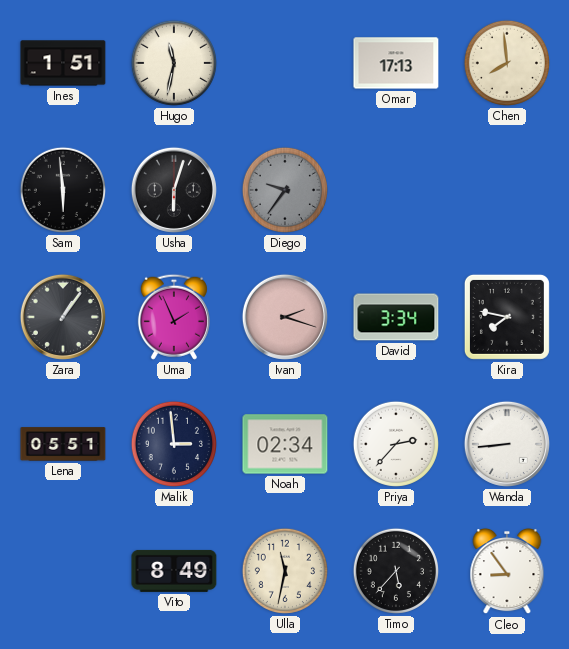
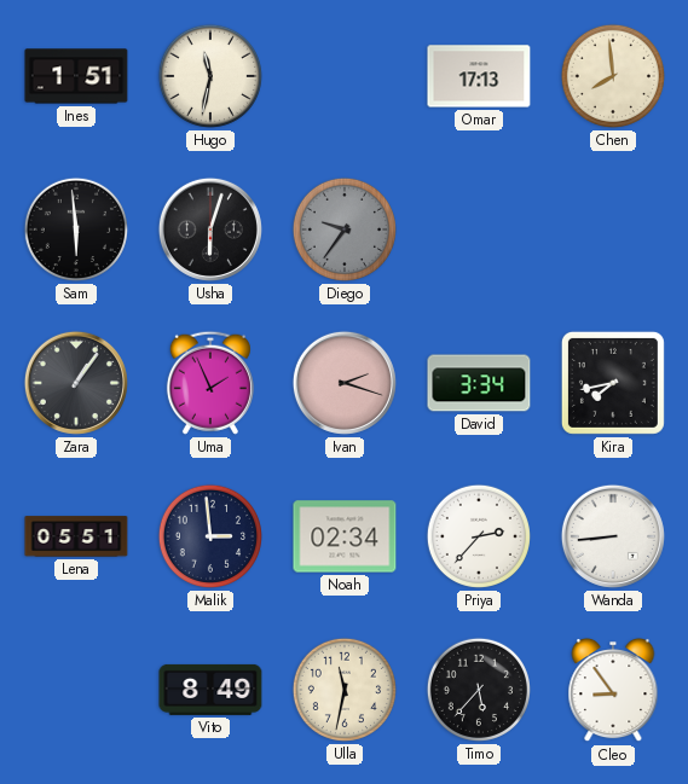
Kira: 7:47 -> 7:43 (613, 383)
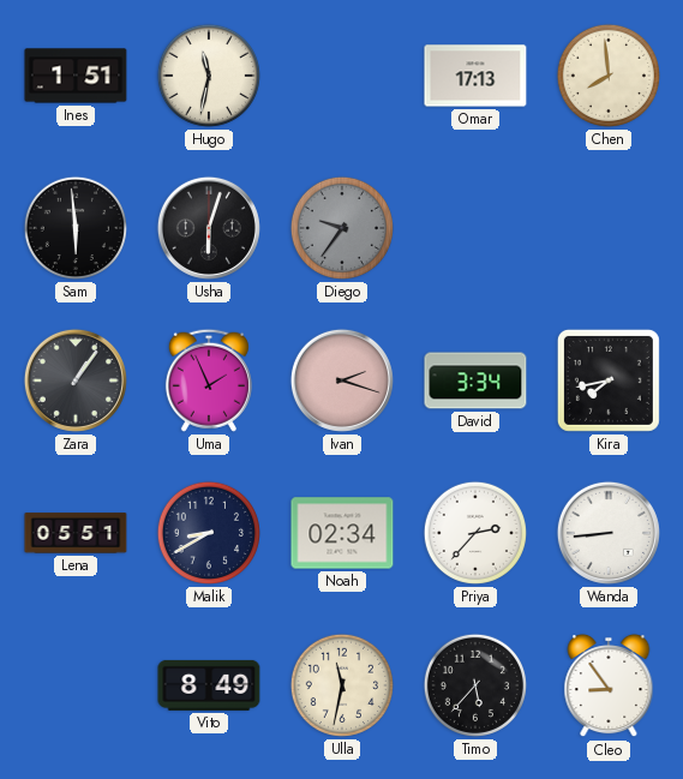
Malik: 2:59 -> 8:40 (209, 533)
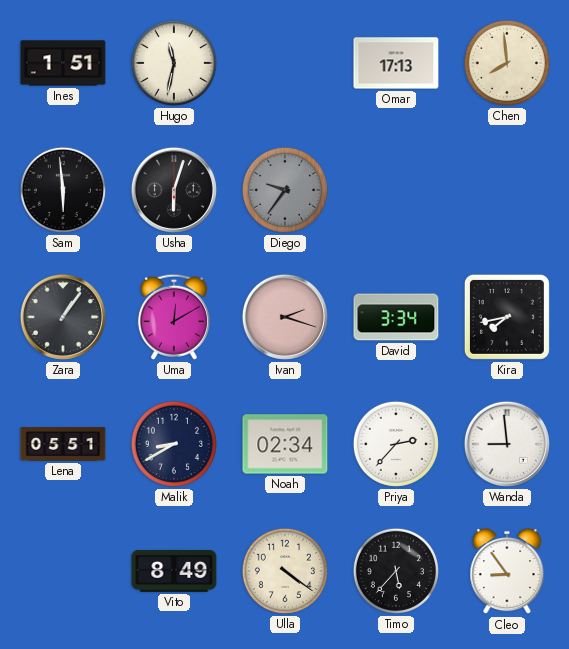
Uma: 1:56 -> 12:10 (174, 317)
Wanda: 8:44 -> 8:59 (507, 444)
Ulla: 11:32 -> 4:21 (285, 571)
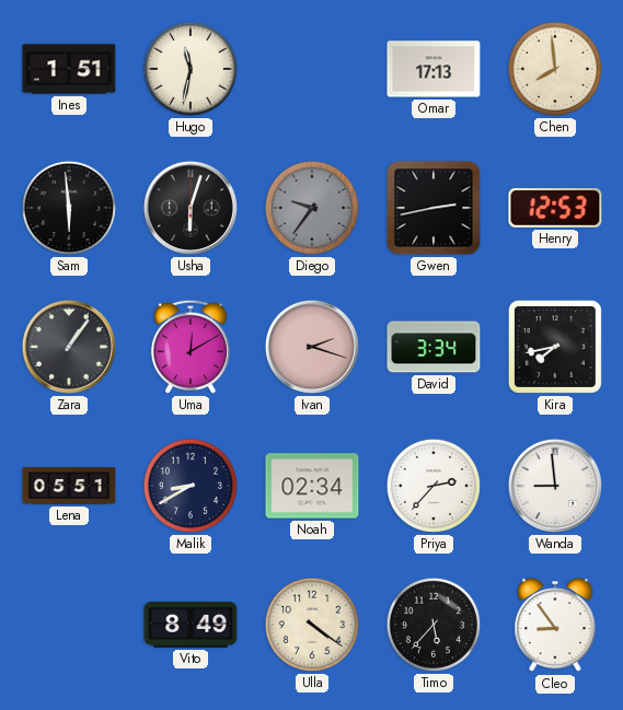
Gwen: none -> 2:43 (434, 208)
Henry: none -> 12:53 (555, 208)
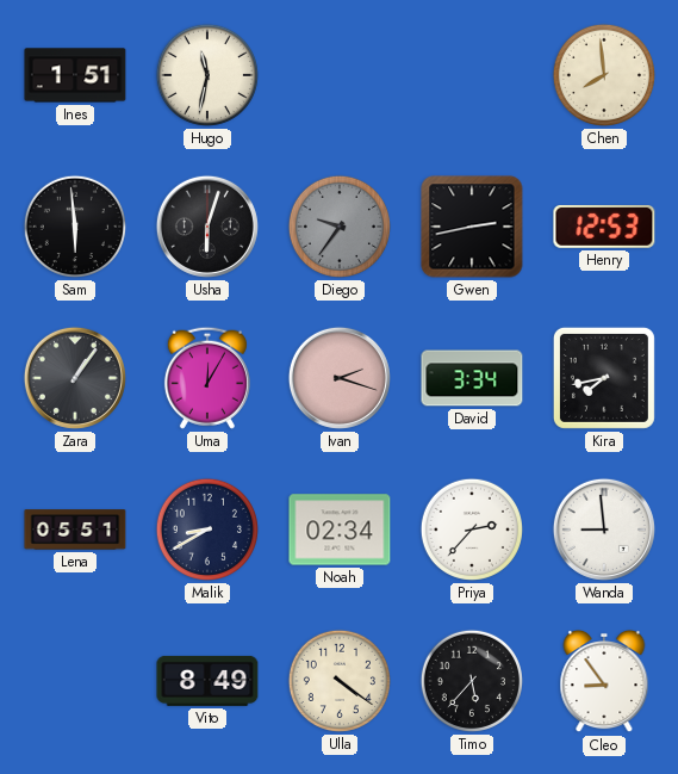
Omar: 17:13 -> none (434, 69)
Uma: 12:10 -> 12:05 (207, 378)
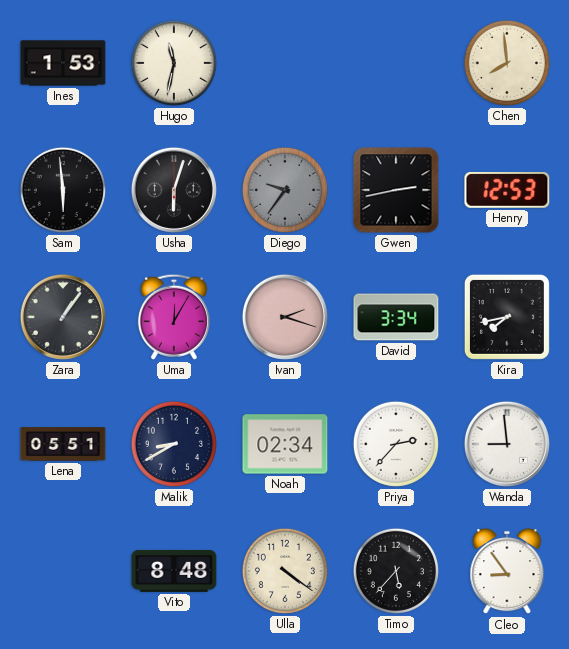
Ines: 1:51 -> 1:53 (63, 63)
Vito: 8:49 -> 8:48 (174, 571)
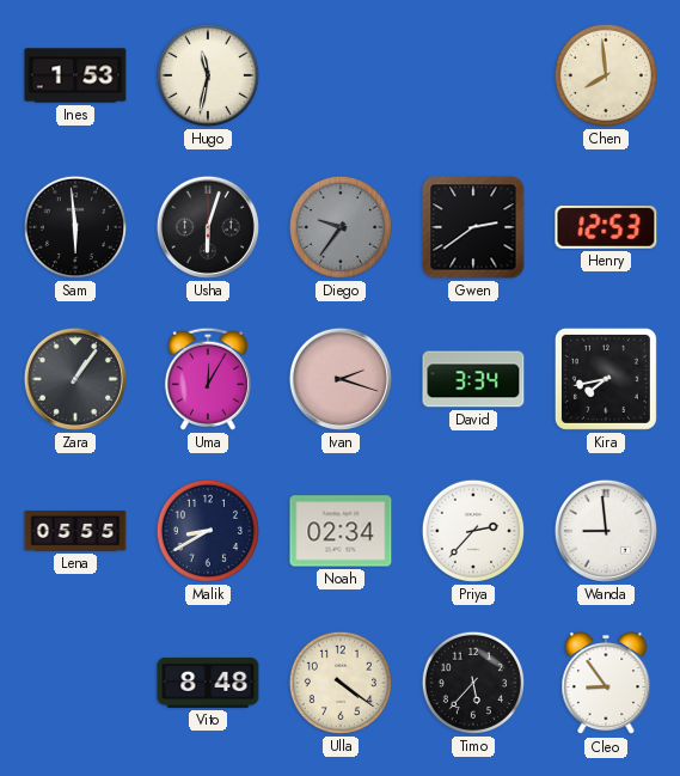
Gwen: 2:43 -> 2:39 (473, 227)
Lena: 05:51 -> 05:55 (75, 531)
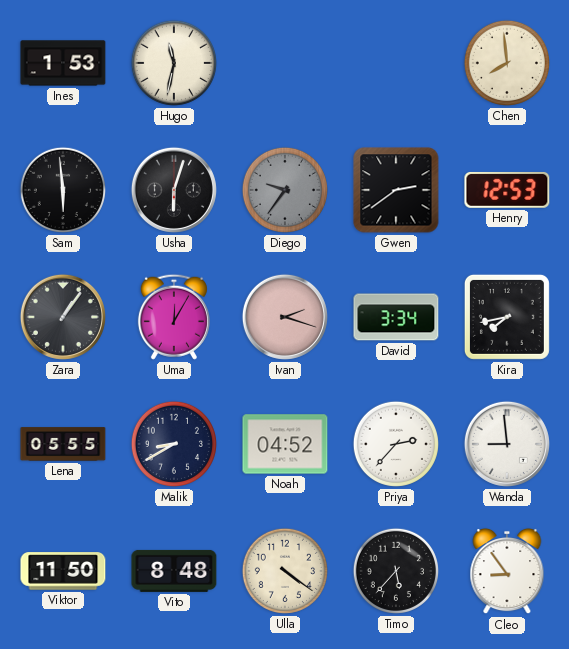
Noah: 02:34 -> 04:52 (285, 444)
Viktor: none -> 11:50 (63, 571)
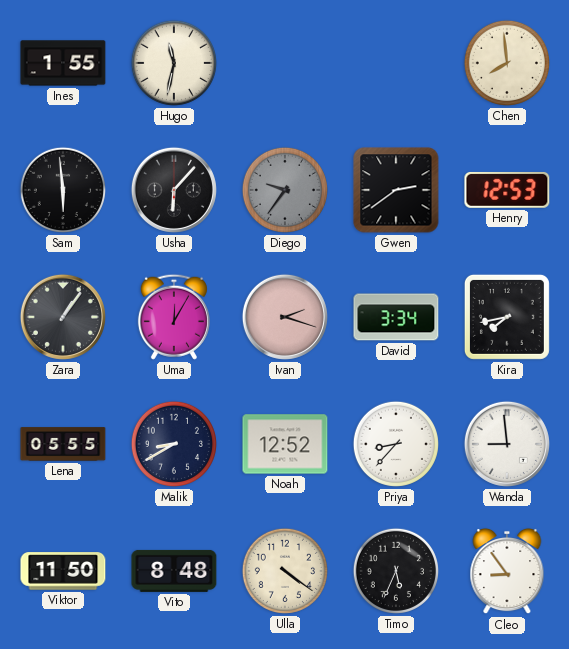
Ines: 1:53 -> 1:55 (63, 63)
Usha: 6:03 -> 6:07 (174, 190)
Noah: 04:52 -> 12:52 (285, 444)
Priya: 2:37 -> 8:37 (396, 444)
Timo: 5:37 -> 5:34 (396, 571)
